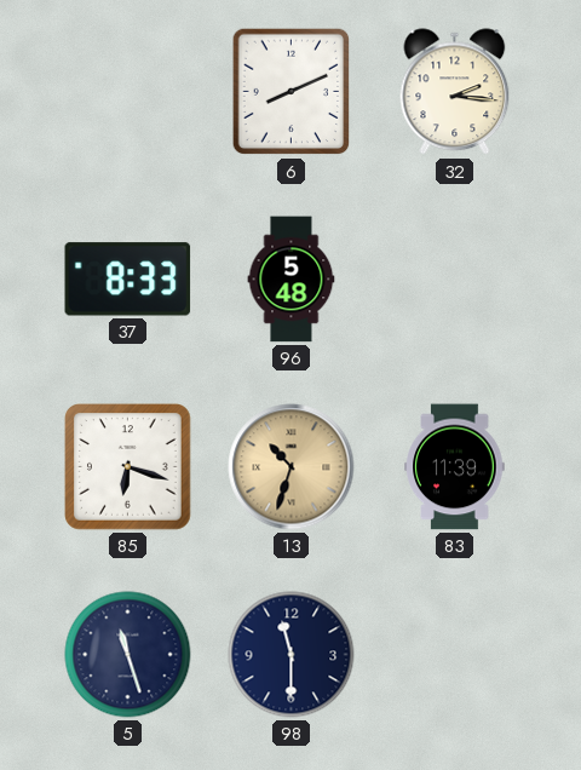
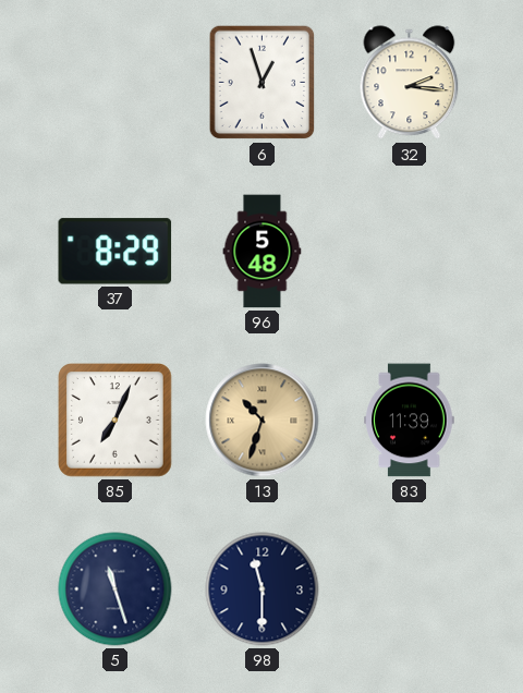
6: 8:11 -> 12:57 (263, 83)
37: 8:33 -> 8:29 (115, 252)
85: 6:18 -> 7:04 (115, 421)
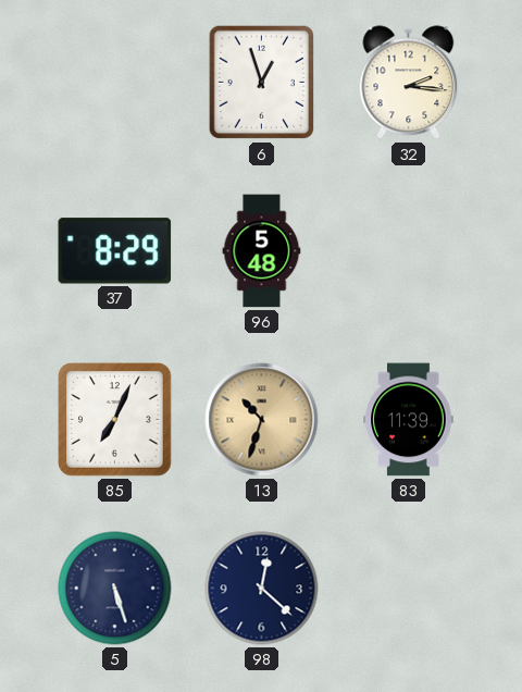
5: 11:27 -> 5:27 (115, 589)
98: 11:30 -> 12:22 (262, 589)
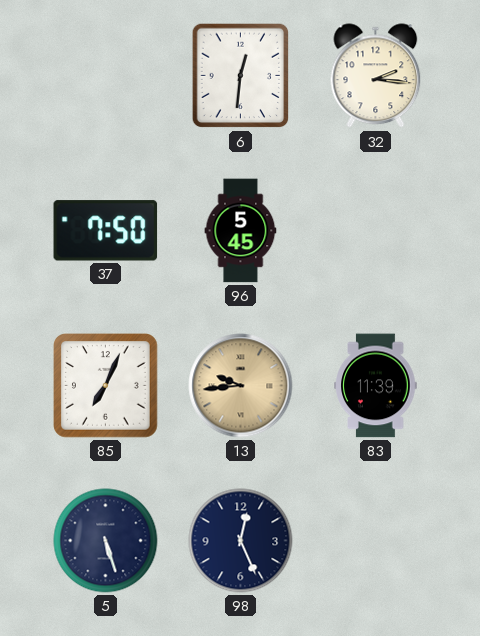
6: 12:57 -> 12:31 (241, 76)
37: 8:29 -> 7:50 (106, 231)
96: 5:48 -> 5:45 (241, 231)
13: 10:33 -> 9:44 (241, 386)
98: 12:22 -> 12:26 (241, 541)
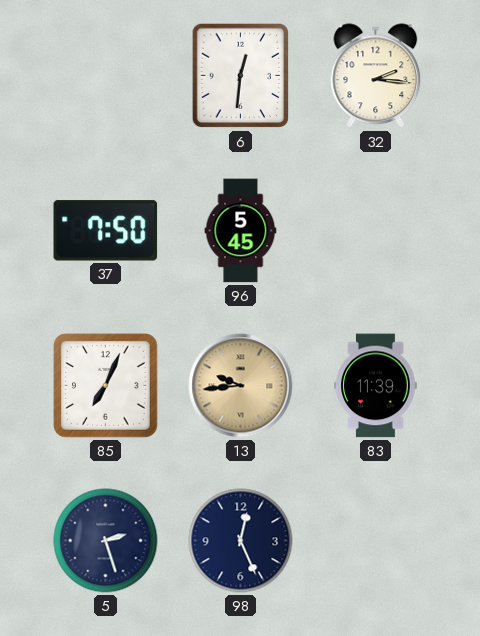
5: 5:27 -> 2:27 (106, 541)
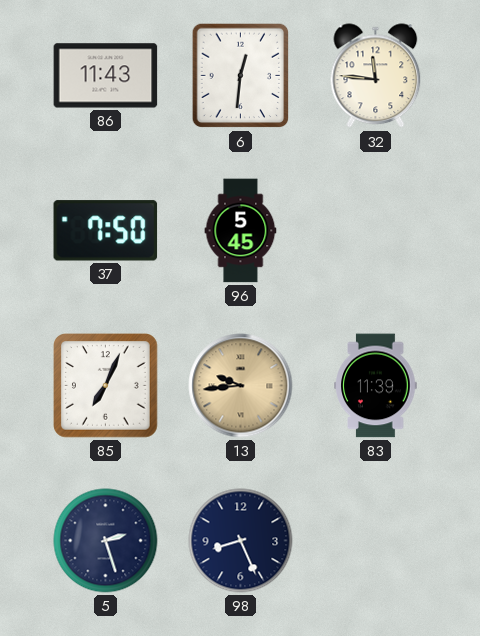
86: none -> 11:43 (106, 76)
32: 2:16 -> 11:46 (376, 76)
98: 12:26 -> 8:26 (241, 541)
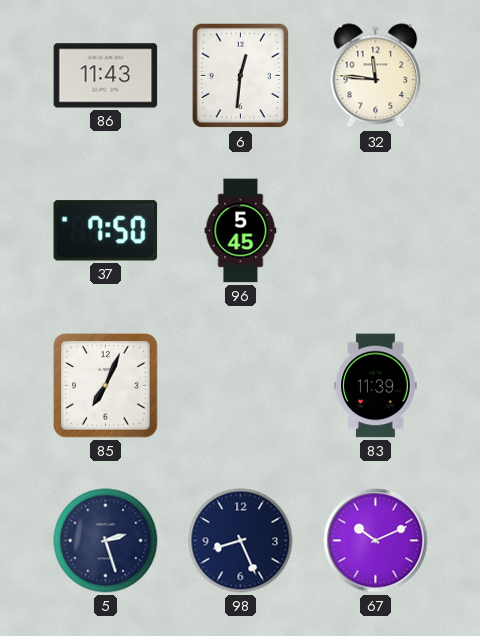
13: 9:44 -> none (241, 386)
67: none -> 10:11 (376, 541)
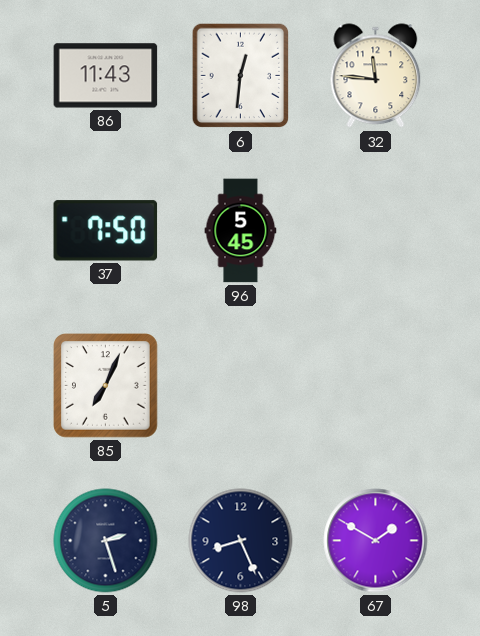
83: 11:39 -> none (376, 386)
67: 10:11 -> 1:50 (376, 541)
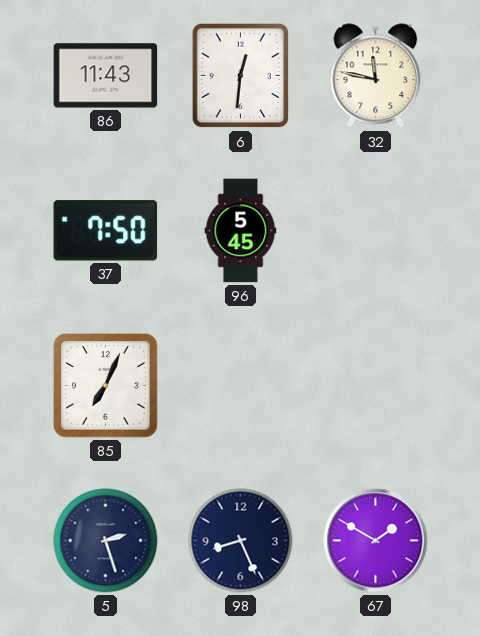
32: 11:46 -> 11:47 (376, 76)
